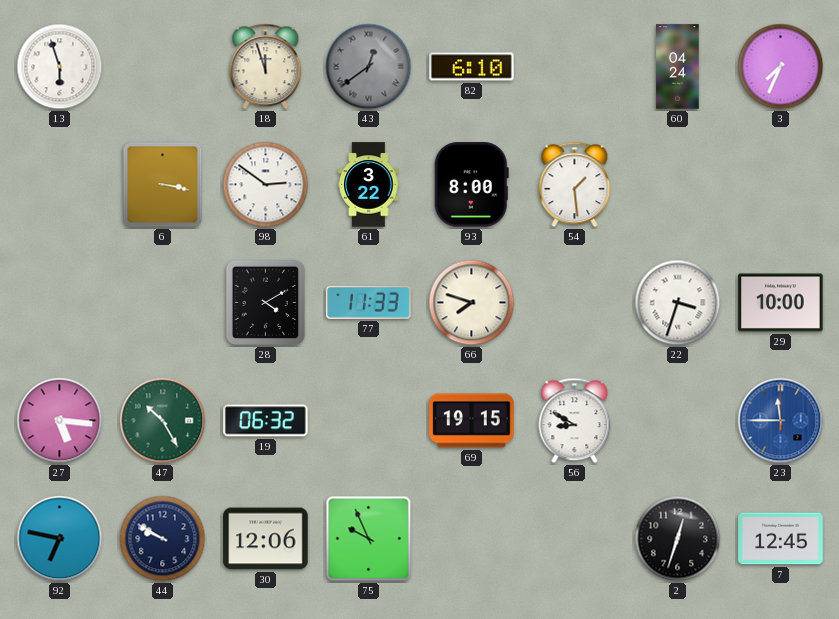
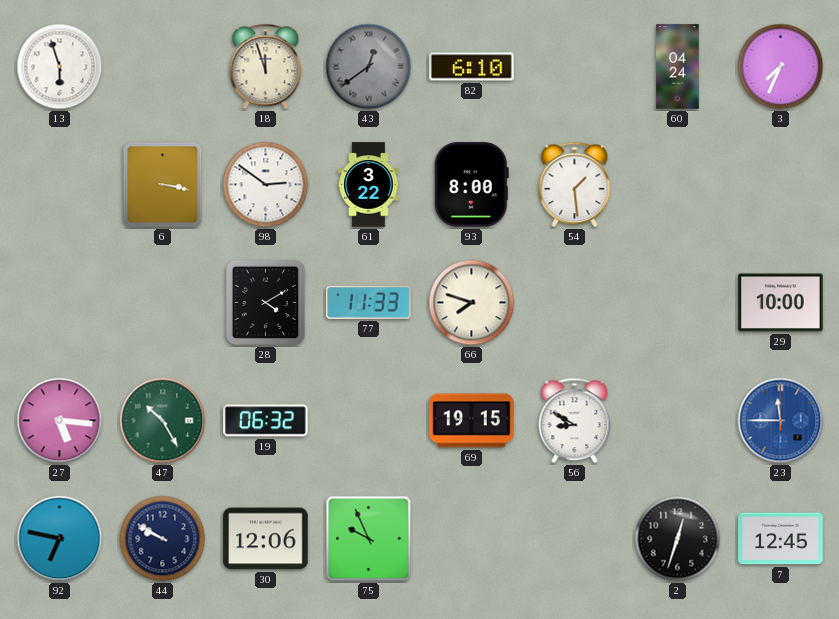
22: 3:33 -> none (678, 303)
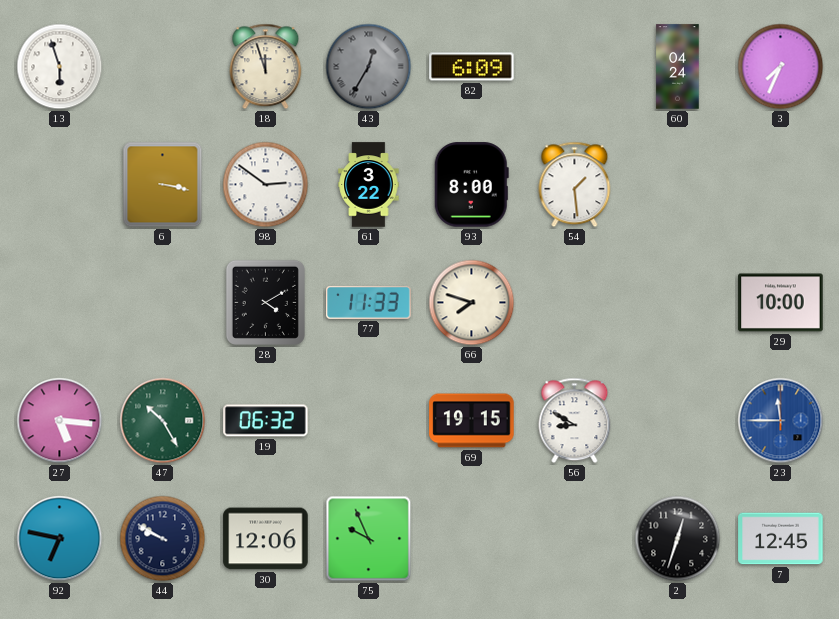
43: 12:39 -> 12:35 (369, 67)
82: 6:10 -> 6:09 (472, 67)
